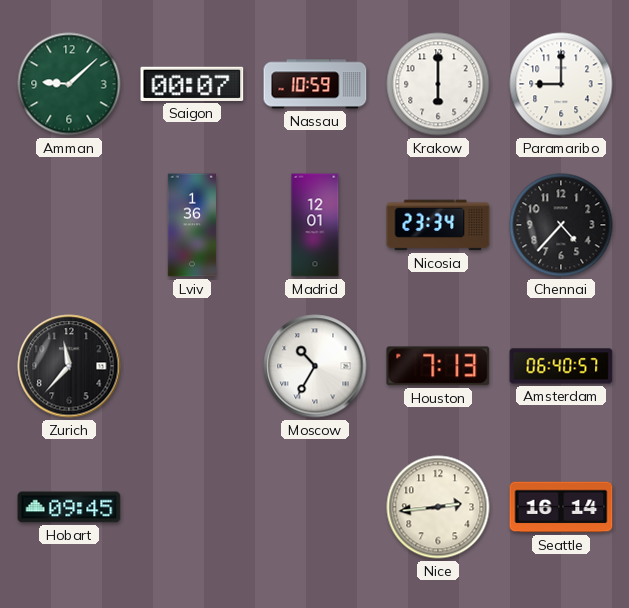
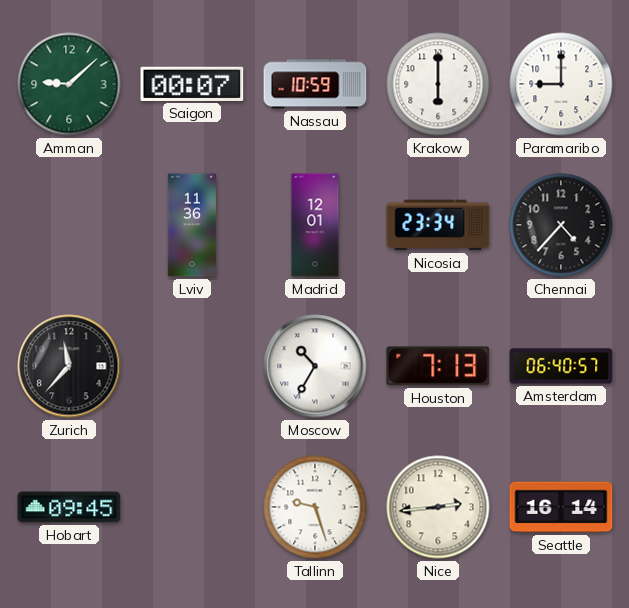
Lviv: 1:36 -> 11:36 (191, 225)
Tallinn: none -> 9:27 (315, 507)
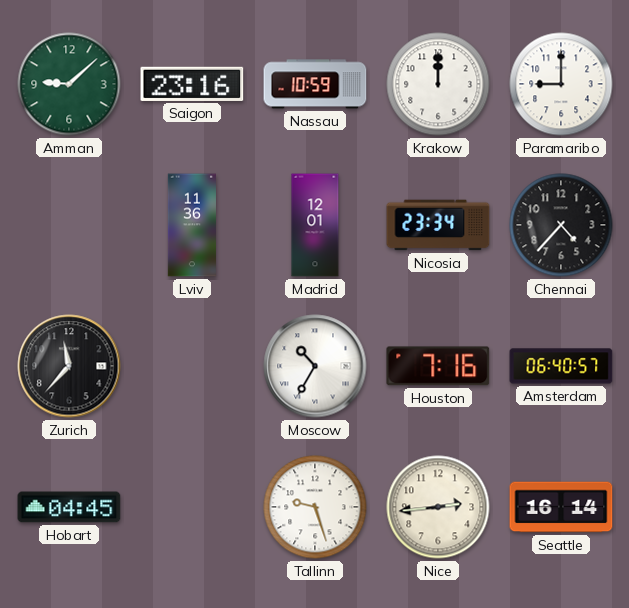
Saigon: 00:07 -> 23:16 (192, 84)
Krakow: 6:00 -> 12:00 (438, 84)
Houston: 7:13 -> 7:16 (438, 366)
Hobart: 09:45 -> 04:45 (69, 507)
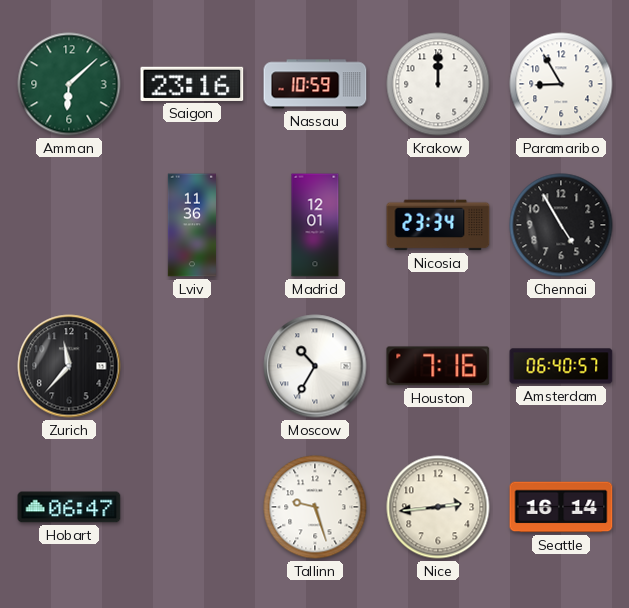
Amman: 9:08 -> 6:08 (69, 84)
Paramaribo: 9:00 -> 8:55 (561, 84)
Chennai: 4:37 -> 4:55 (561, 225)
Hobart: 04:45 -> 06:47 (69, 507)
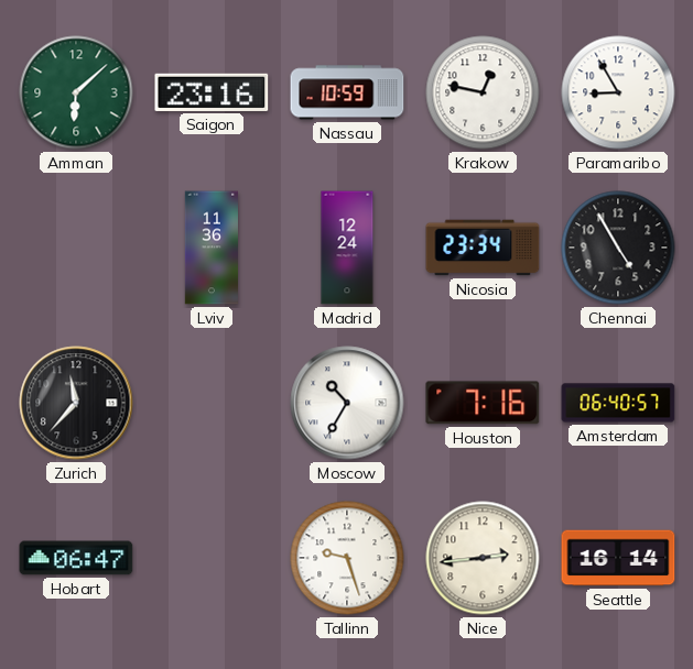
Krakow: 12:00 -> 12:47 (483, 92)
Madrid: 12:01 -> 12:24 (347, 248)
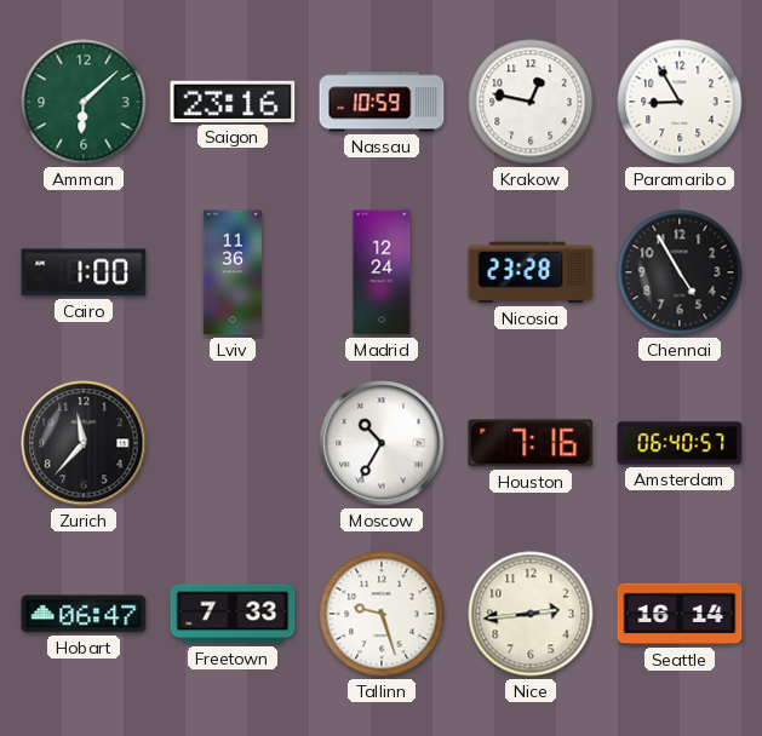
Cairo: none -> 1:00 (84, 272)
Nicosia: 23:34 -> 23:28 (531, 272)
Freetown: none -> 7:33 (233, 614)
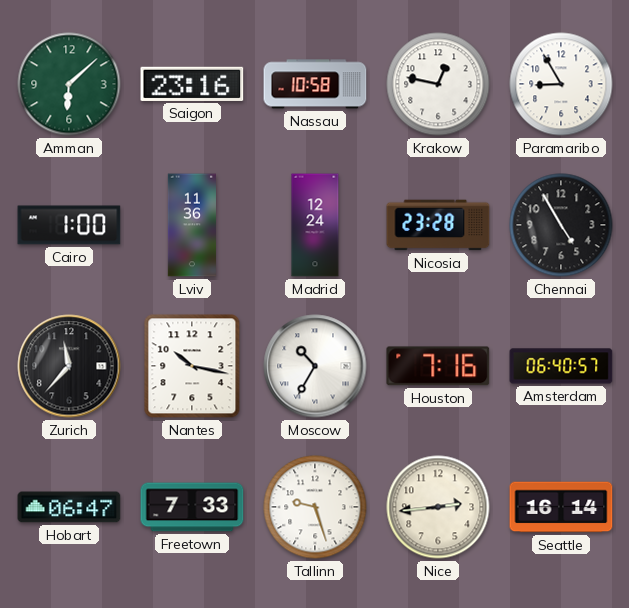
Nassau: 10:59 -> 10:58 (315, 84)
Nantes: none -> 10:17 (192, 366)
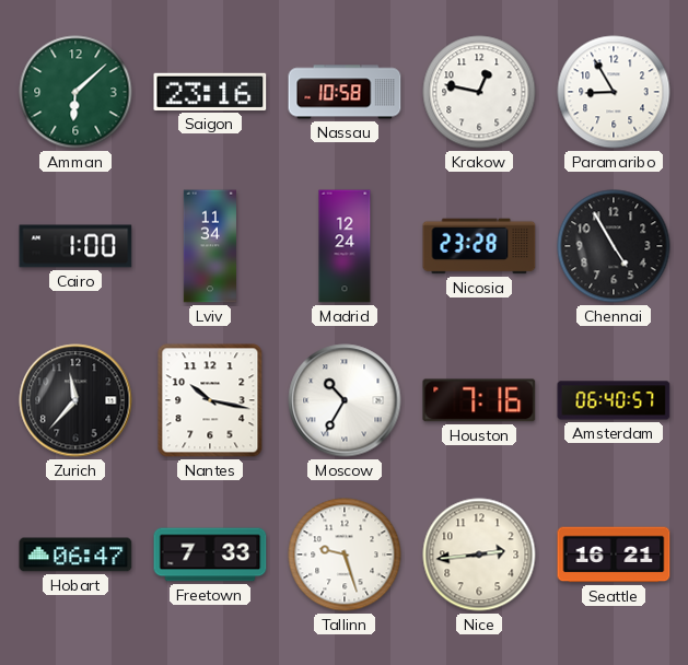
Lviv: 11:36 -> 11:34 (209, 246)
Seattle: 16:14 -> 16:21 (614, 555)
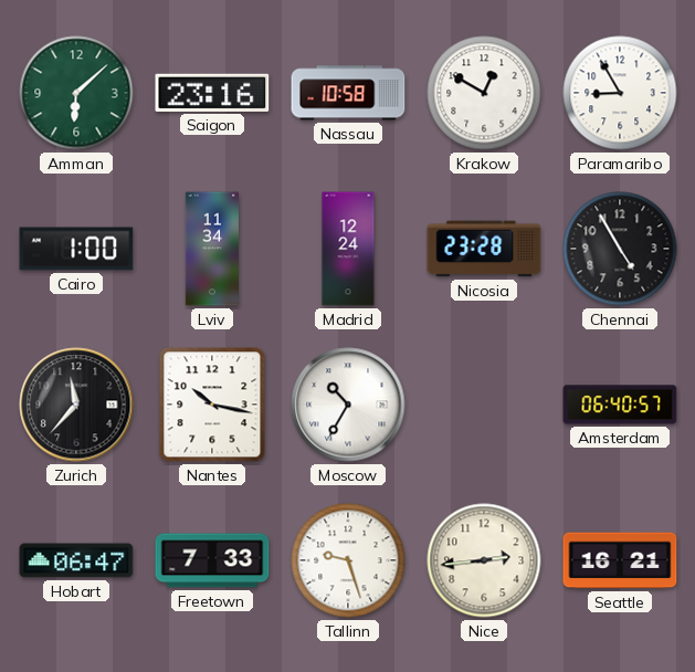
Krakow: 12:47 -> 12:50 (484, 93)
Houston: 7:16 -> none (479, 400)
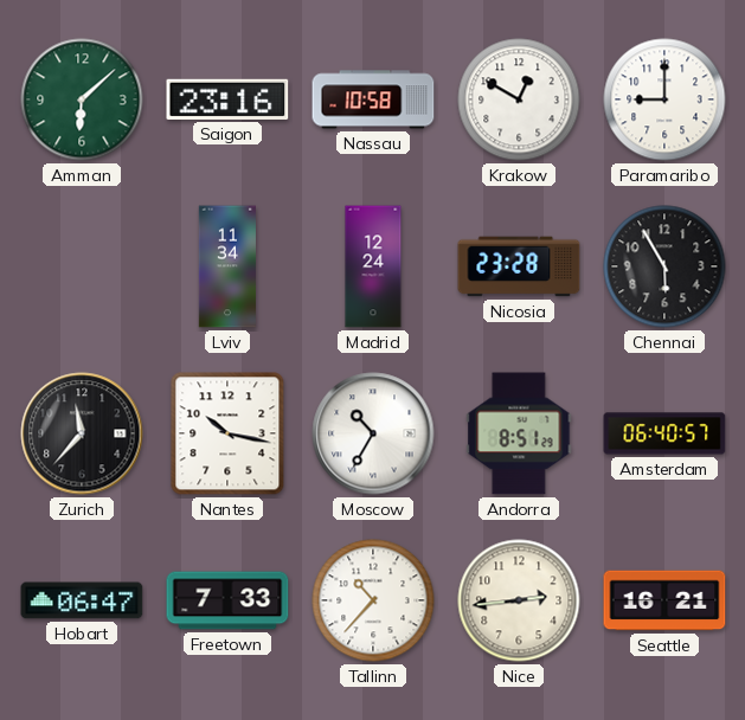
Paramaribo: 8:55 -> 9:00 (664, 99)
Cairo: 1:00 -> none (76, 249)
Chennai: 4:55 -> 5:55 (664, 266)
Andorra: none -> 8:51 (519, 433)
Tallinn: 9:27 -> 10:37 (373, 600)
